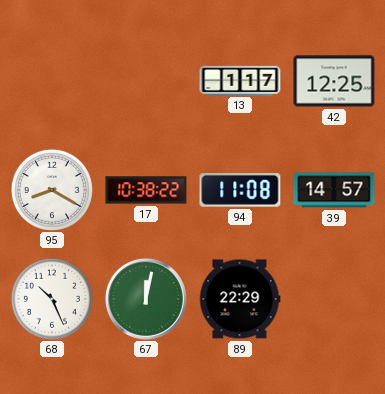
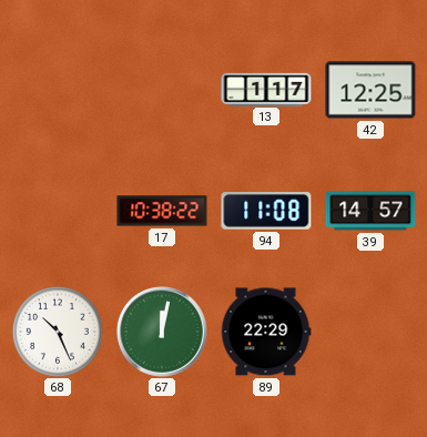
95: 8:20 -> none (52, 190)
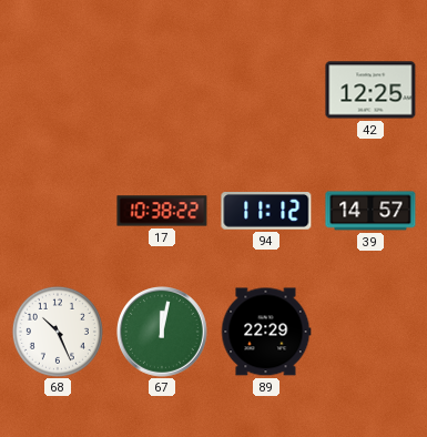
13: 1:17 -> none (266, 89)
94: 11:08 -> 11:12 (266, 212)
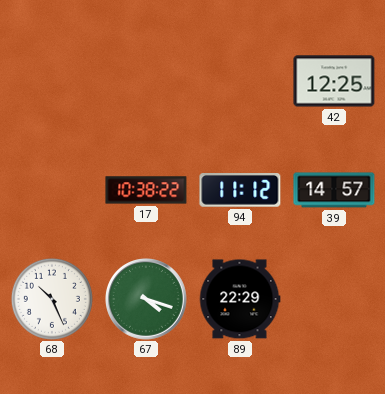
67: 12:02 -> 4:18 (147, 300)
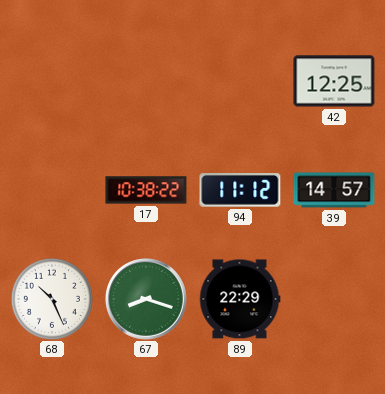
67: 4:18 -> 8:18 (147, 300)
